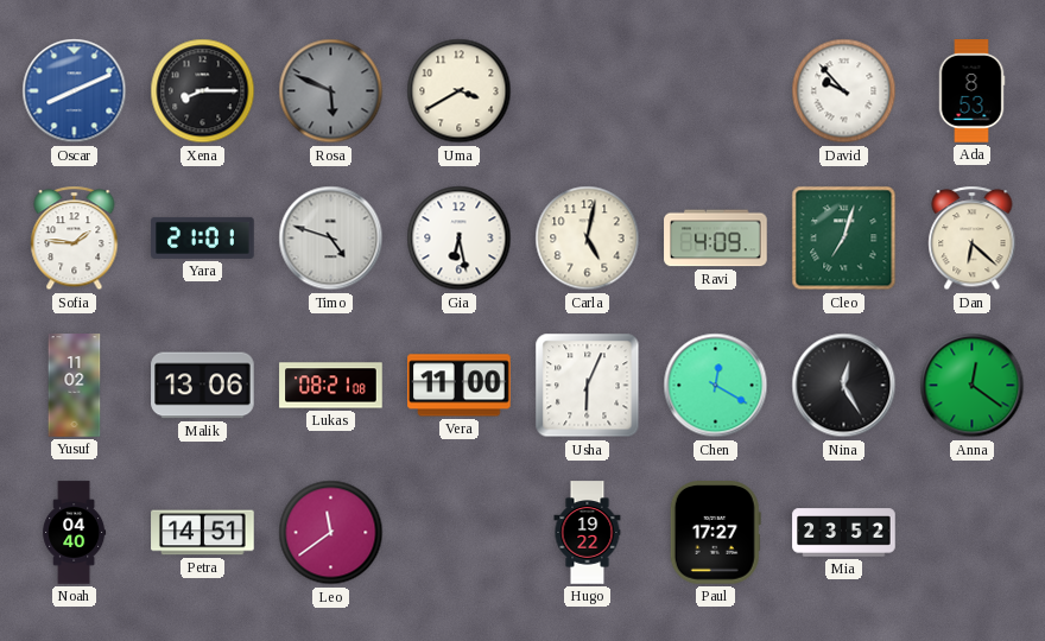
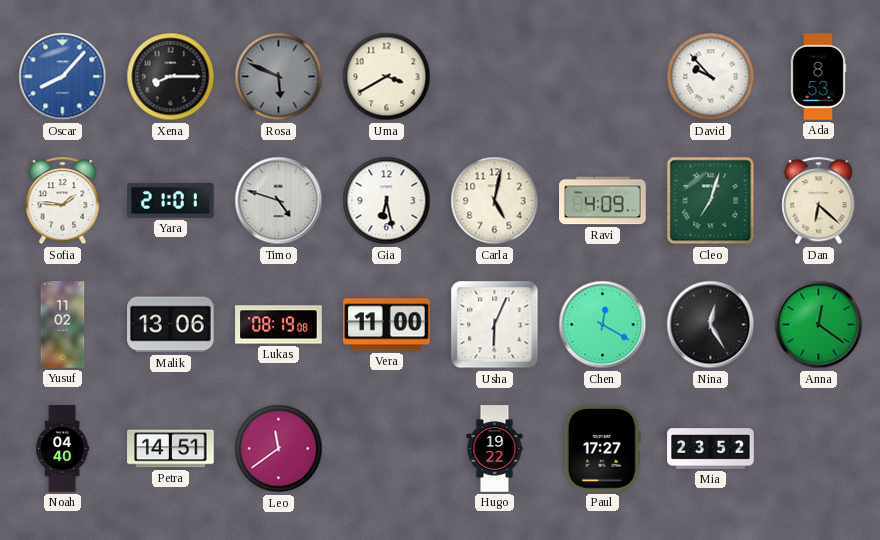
Oscar: 8:11 -> 8:07 (63, 77)
Lukas: 08:21 -> 08:19 (279, 325)
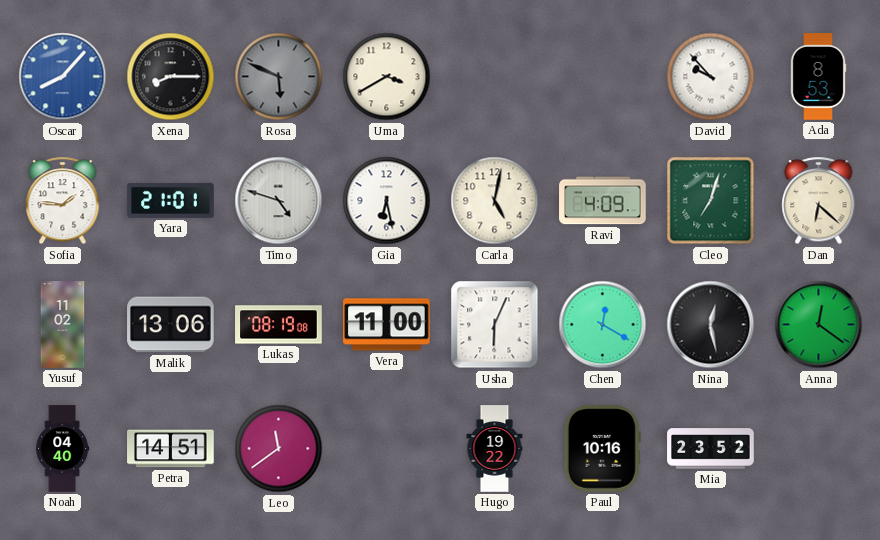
Nina: 12:25 -> 12:28 (711, 325)
Paul: 17:27 -> 10:16 (602, 449)
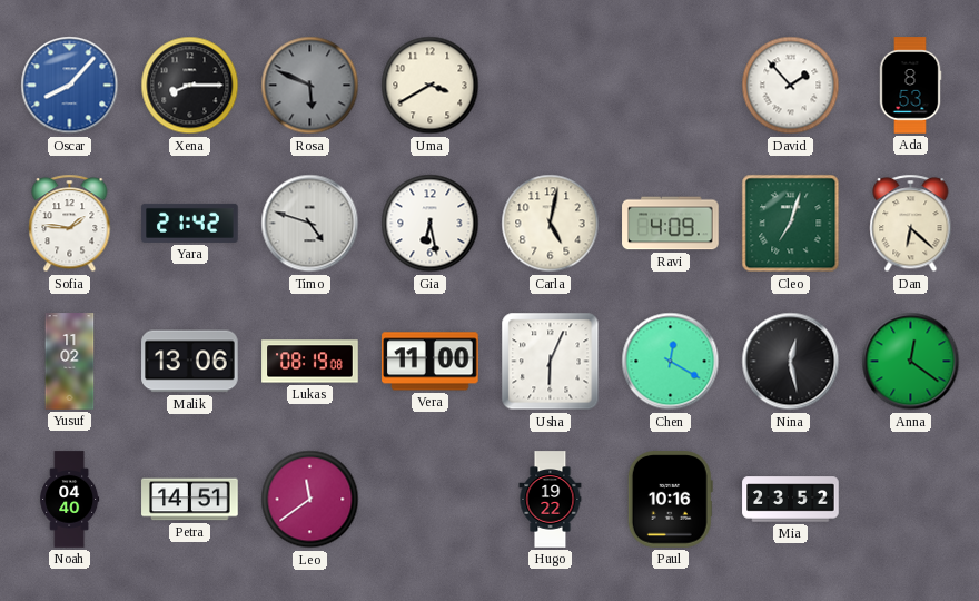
David: 9:53 -> 1:53 (791, 86)
Yara: 21:01 -> 21:42 (190, 223)
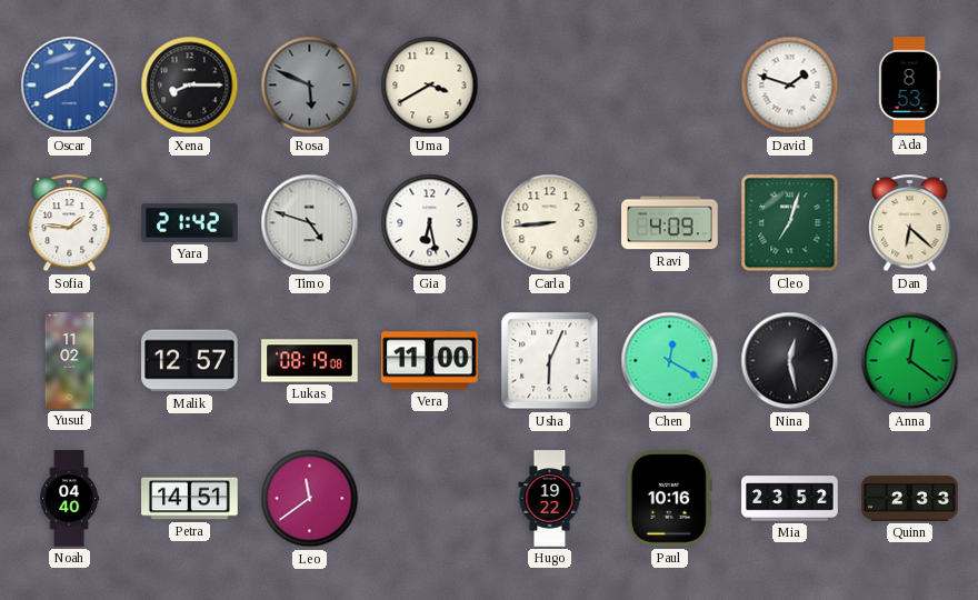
David: 1:53 -> 1:48 (790, 86)
Carla: 5:02 -> 8:44 (550, 223)
Malik: 13:06 -> 12:57 (190, 361)
Quinn: none -> 2:33 (910, 499)
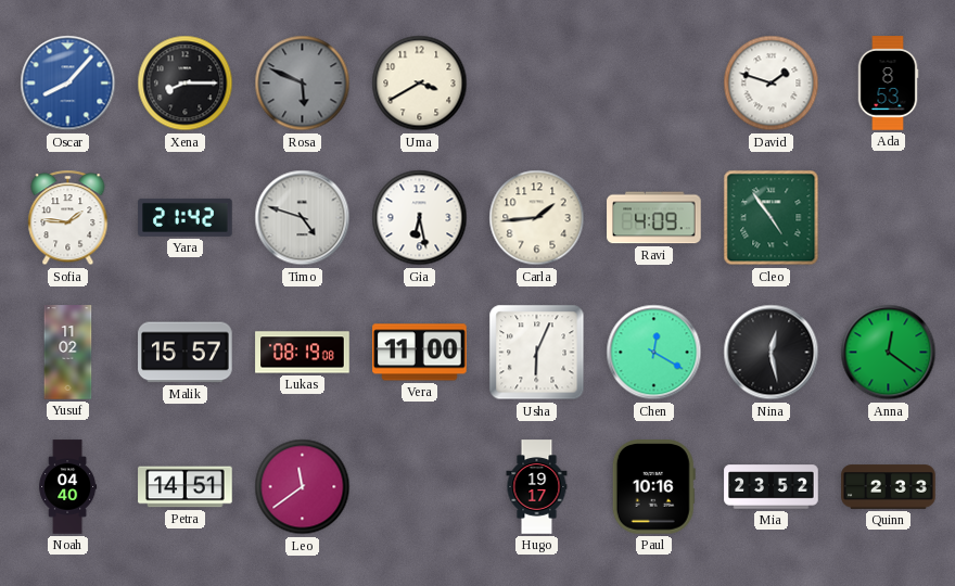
Carla: 8:44 -> 1:44 (537, 218)
Cleo: 7:03 -> 4:54 (772, 218)
Dan: 6:22 -> none (910, 223)
Malik: 12:57 -> 15:57 (186, 353)
Hugo: 19:22 -> 19:17 (537, 487)
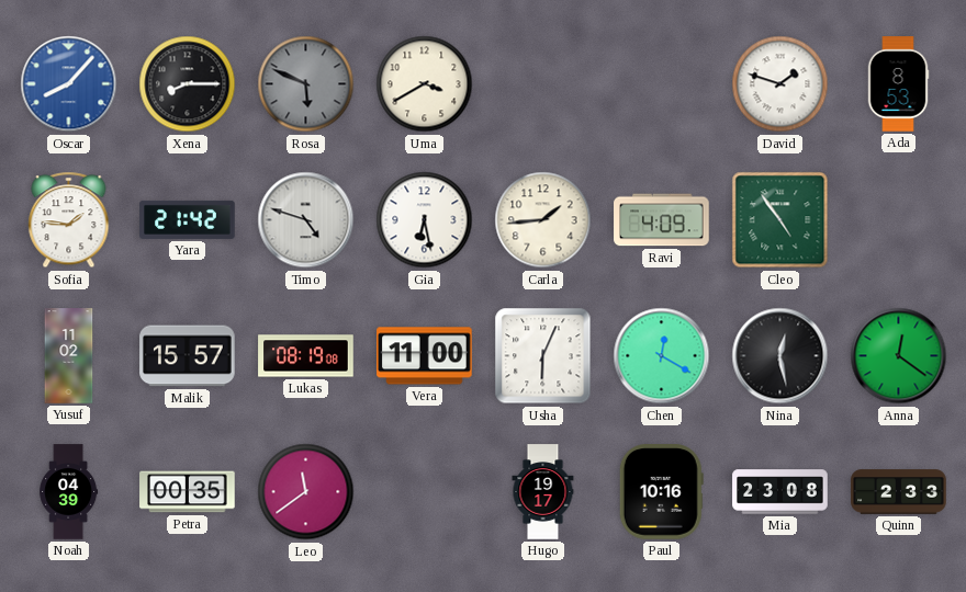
Noah: 04:40 -> 04:39 (69, 492)
Petra: 14:51 -> 00:35 (188, 492)
Mia: 23:52 -> 23:08 (780, 492)
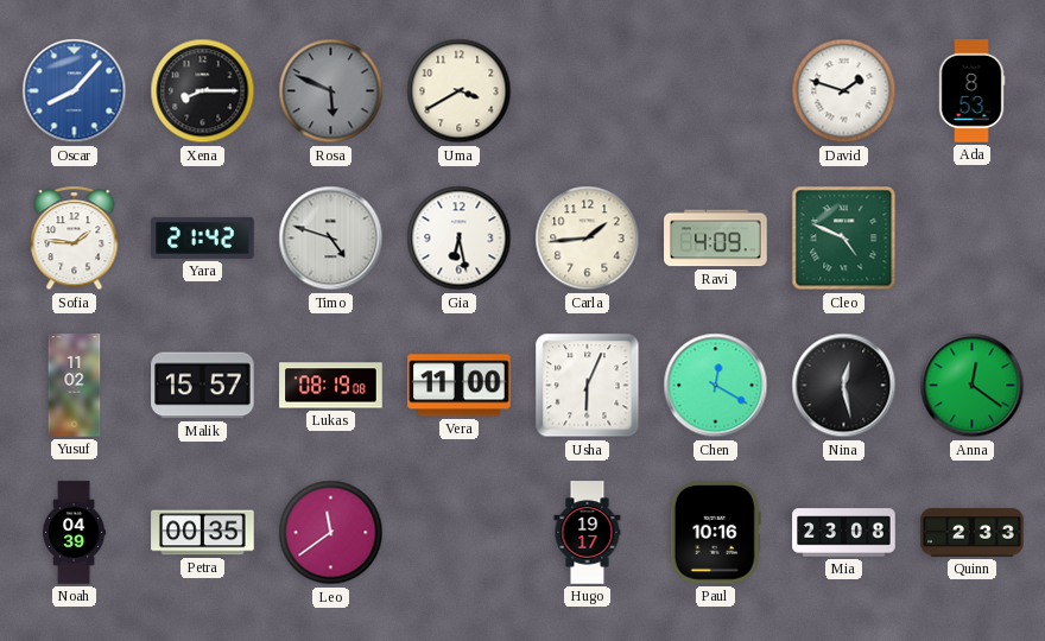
Cleo: 4:54 -> 4:49 (844, 239)
